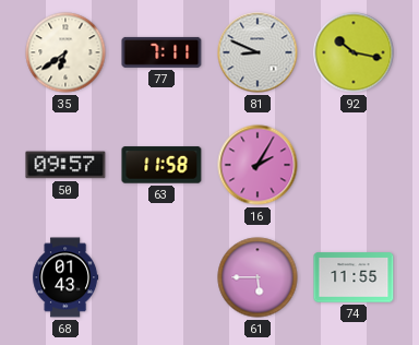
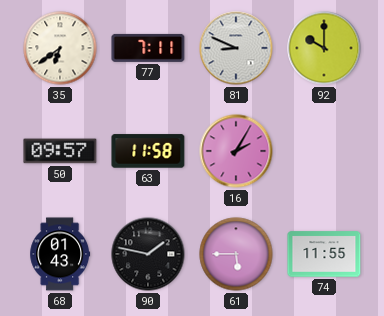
92: 10:17 -> 10:00 (324, 48)
90: none -> 1:47 (148, 254)
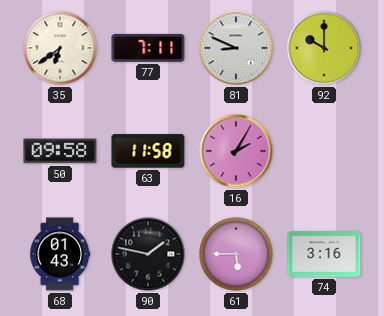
50: 09:57 -> 09:58 (60, 151)
74: 11:55 -> 3:16 (324, 254)
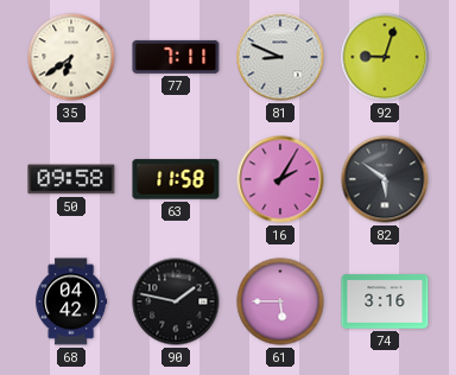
92: 10:00 -> 9:03 (385, 57)
82: none -> 5:51 (385, 179)
68: 01:43 -> 04:42 (71, 301)
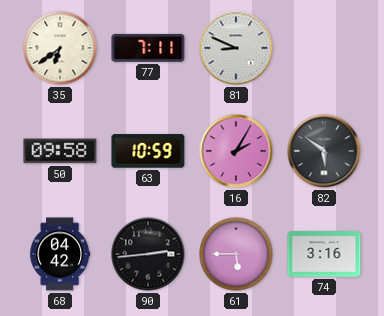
92: 9:03 -> none (385, 57)
63: 11:58 -> 10:59 (148, 151)
90: 1:47 -> 2:44 (148, 254)
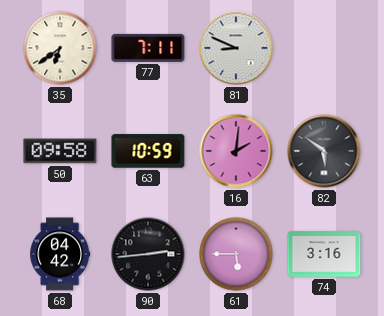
16: 2:05 -> 2:01 (236, 151)
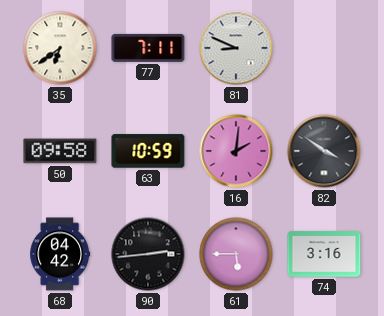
82: 5:51 -> 3:51 (324, 151)
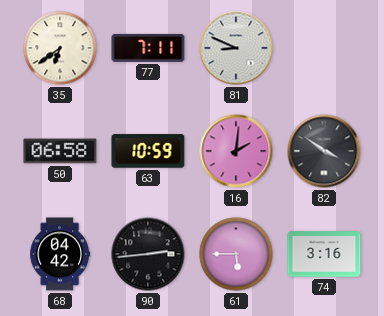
50: 09:58 -> 06:58 (60, 151)
